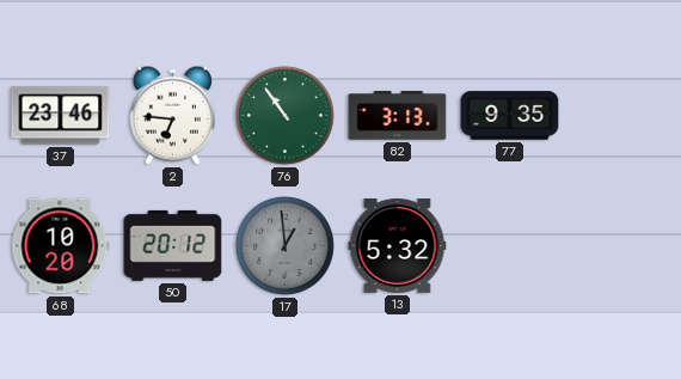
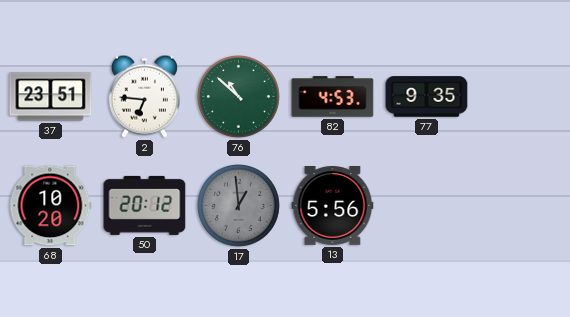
37: 23:46 -> 23:51 (51, 97)
76: 10:54 -> 10:52 (239, 97)
82: 3:13 -> 4:53 (333, 97)
13: 5:32 -> 5:56 (333, 206)
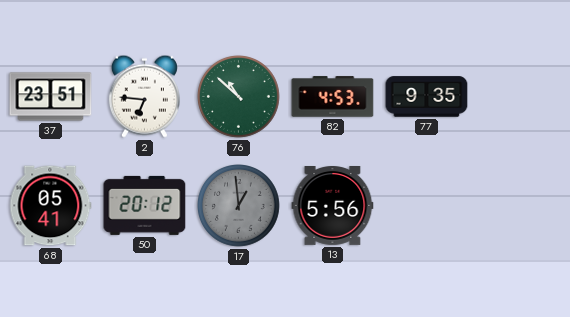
68: 10:20 -> 05:41 (51, 206)
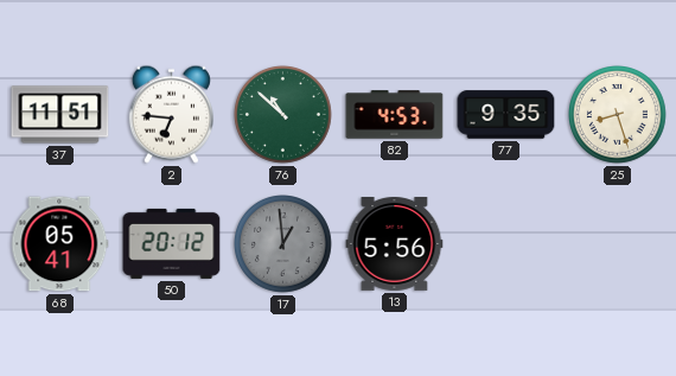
37: 23:51 -> 11:51 (60, 115)
25: none -> 8:27 (618, 115)
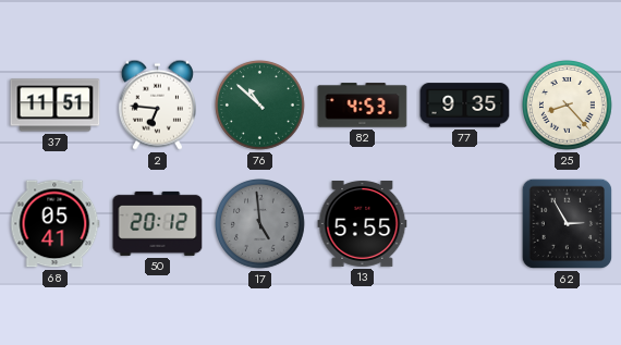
25: 8:27 -> 8:23 (568, 106)
17: 12:59 -> 4:59 (260, 224)
13: 5:56 -> 5:55 (363, 224)
62: none -> 2:55 (568, 224)
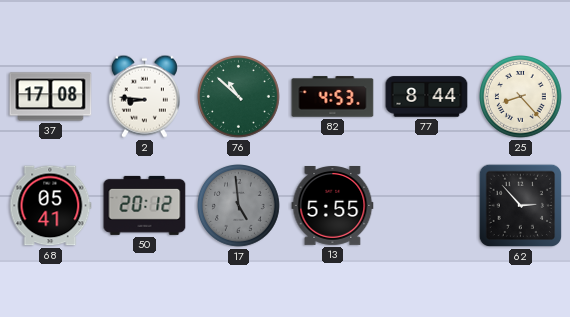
37: 11:51 -> 17:08 (51, 97)
2: 6:46 -> 8:46 (144, 96)
77: 9:35 -> 8:44 (427, 97)
62: 2:55 -> 2:53 (521, 206)
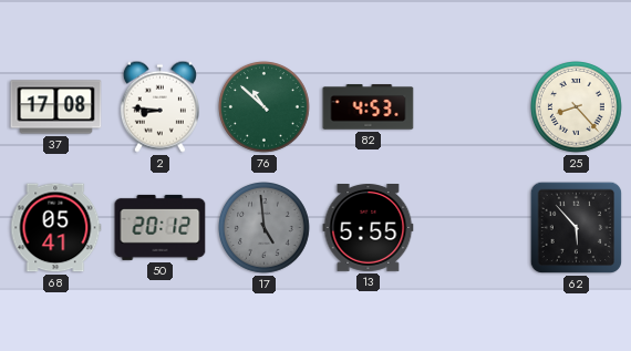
77: 8:44 -> none (427, 97)
62: 2:53 -> 5:53 (577, 228)
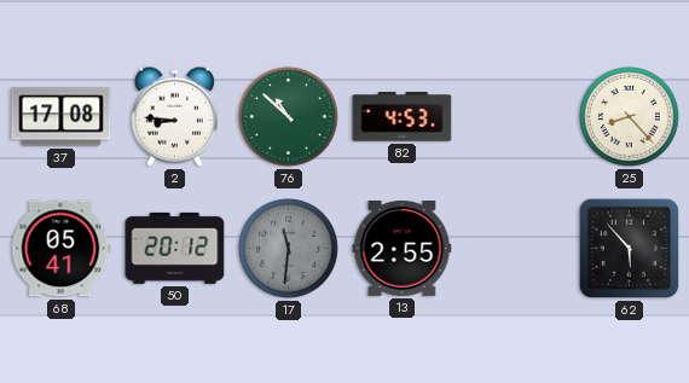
17: 4:59 -> 11:31 (289, 249)
13: 5:55 -> 2:55 (403, 249)
